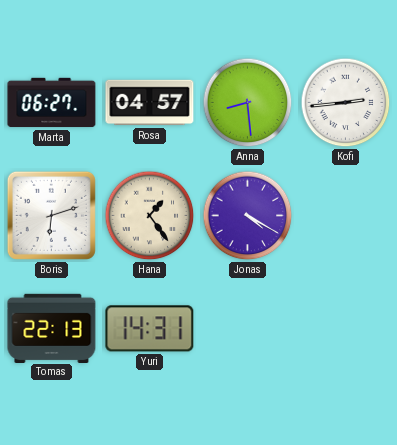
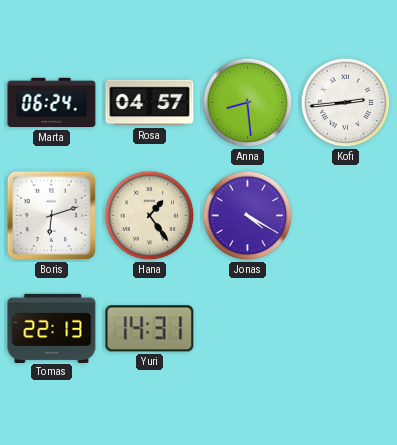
Marta: 06:27 -> 06:24 (52, 103)
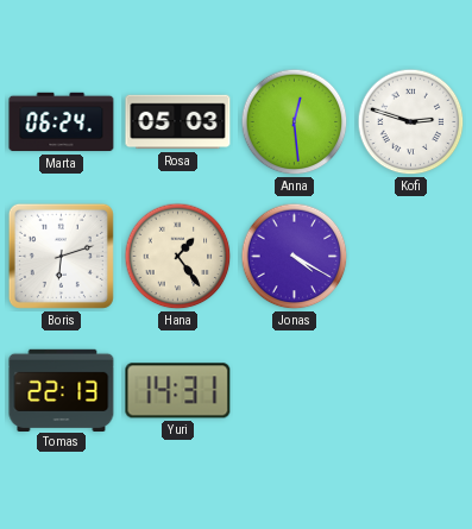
Rosa: 04:57 -> 05:03 (178, 122)
Anna: 8:29 -> 12:29 (295, 122)
Kofi: 2:44 -> 2:48 (411, 122)
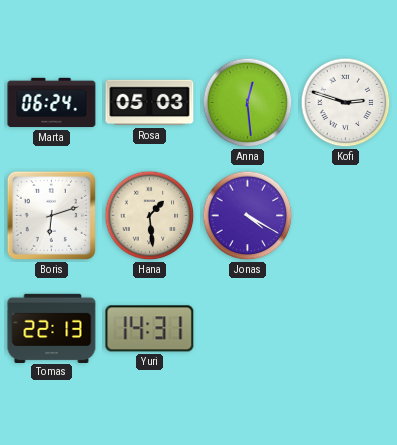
Hana: 1:24 -> 1:29 (150, 216)
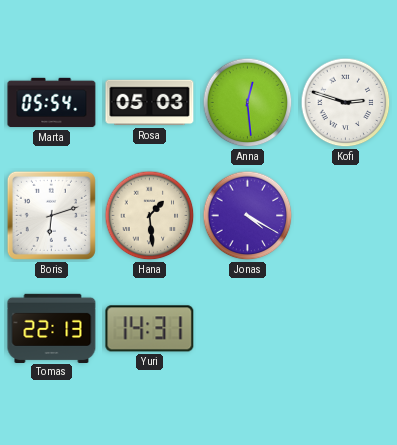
Marta: 06:24 -> 05:54 (52, 103)
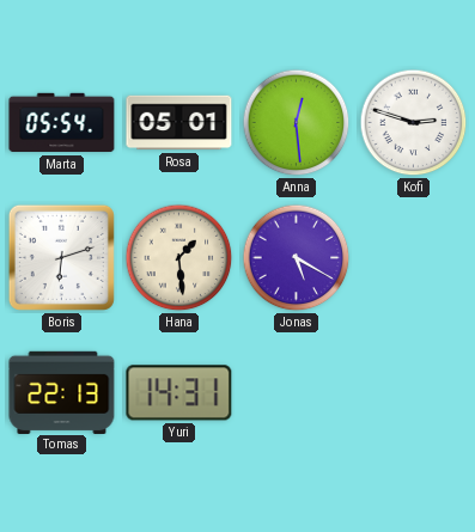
Rosa: 05:03 -> 05:01 (179, 123)
Jonas: 4:20 -> 5:20 (297, 258)
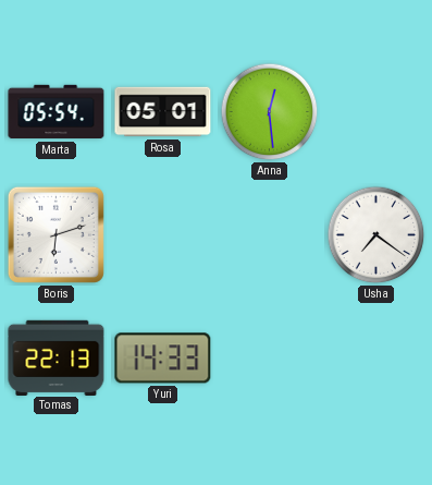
Kofi: 2:48 -> none (414, 123)
Hana: 1:29 -> none (179, 258)
Jonas: 5:20 -> none (297, 258)
Usha: none -> 7:21 (377, 235)
Yuri: 14:31 -> 14:33 (163, 359)
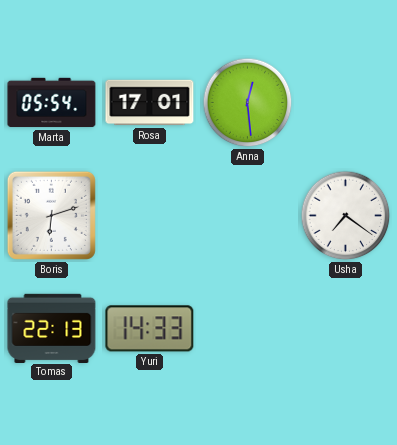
Rosa: 05:01 -> 17:01 (150, 103)
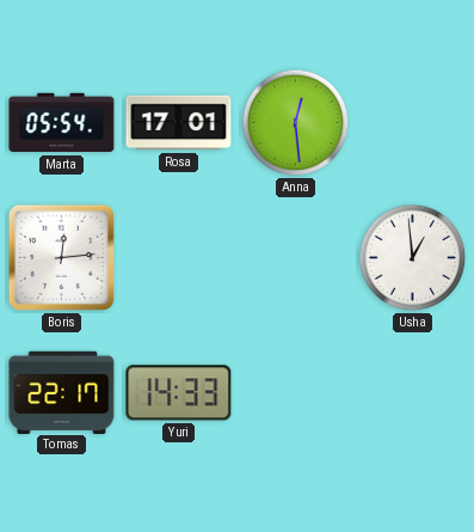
Boris: 6:12 -> 12:14 (61, 257)
Usha: 7:21 -> 12:59 (413, 258)
Tomas: 22:13 -> 22:17 (62, 392)
